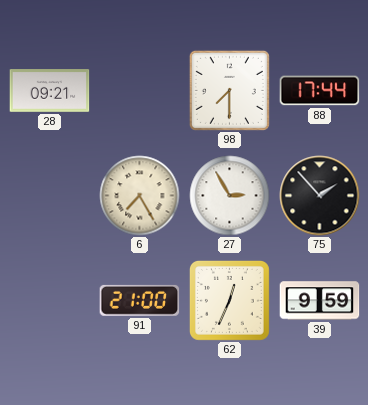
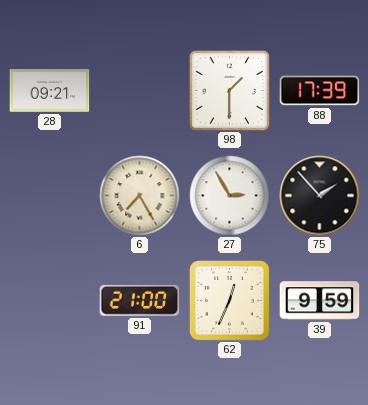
98: 7:30 -> 1:30 (229, 90)
88: 17:44 -> 17:39 (320, 91)
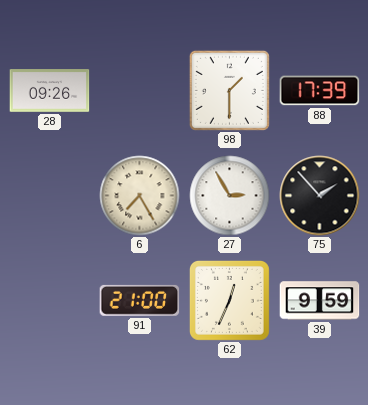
28: 09:21 -> 09:26 (50, 91)
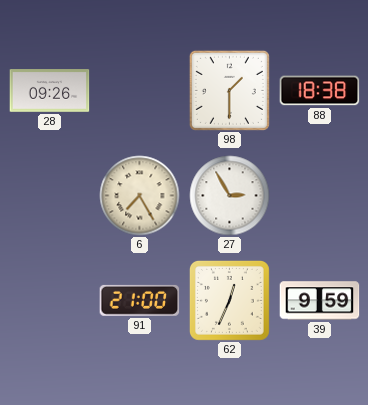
88: 17:39 -> 18:38 (320, 91)
75: 1:53 -> none (320, 196)
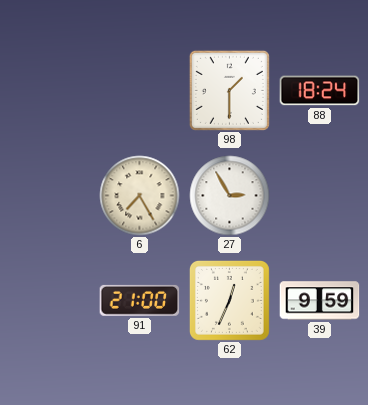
28: 09:26 -> none (50, 91)
88: 18:38 -> 18:24 (320, 91)
